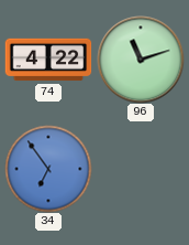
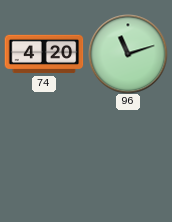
74: 4:22 -> 4:20 (44, 54)
34: 6:54 -> none (48, 169)
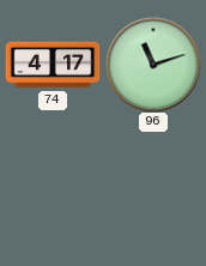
74: 4:20 -> 4:17 (53, 65)
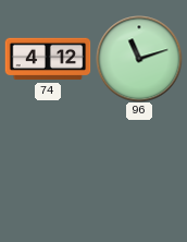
74: 4:17 -> 4:12 (48, 59)
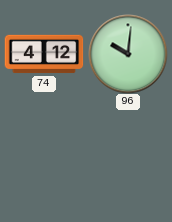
96: 11:12 -> 10:01 (128, 54)
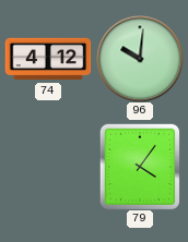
79: none -> 4:06 (140, 167)
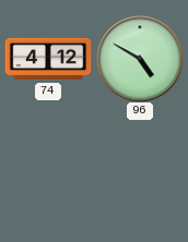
96: 10:01 -> 4:50 (140, 59)
79: 4:06 -> none (140, 167)
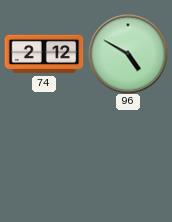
74: 4:12 -> 2:12 (44, 54)
